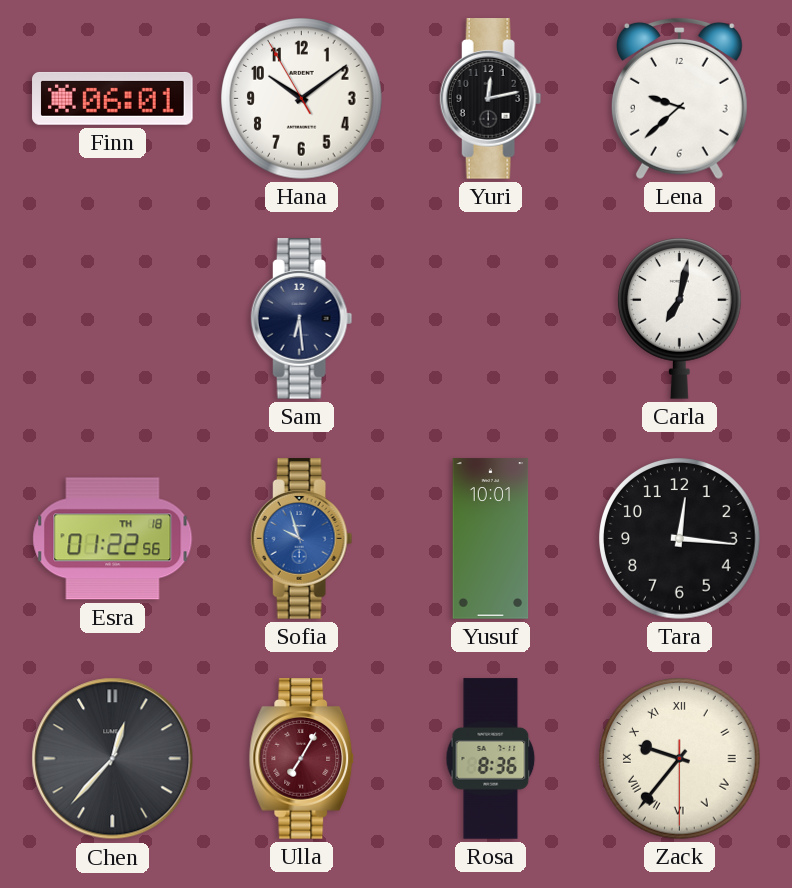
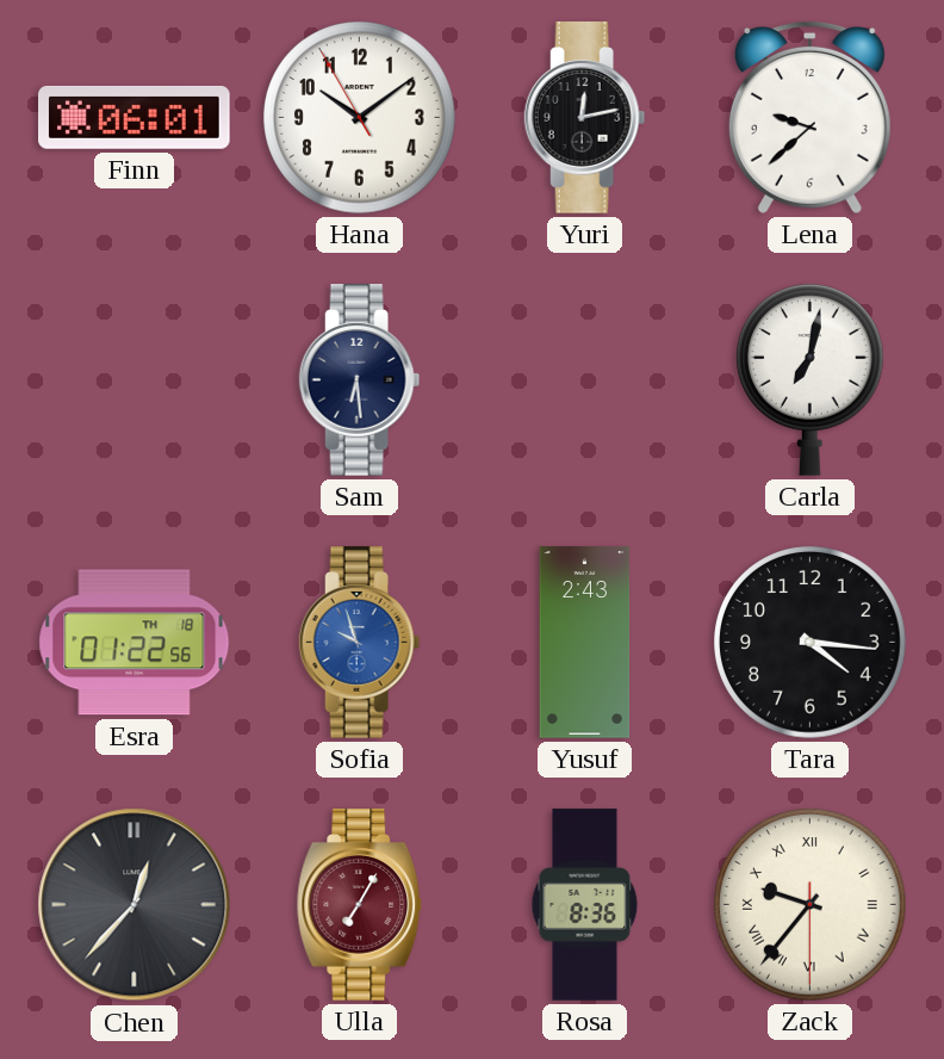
Yusuf: 10:01 -> 2:43 (585, 643)
Tara: 12:16 -> 4:16 (811, 643)
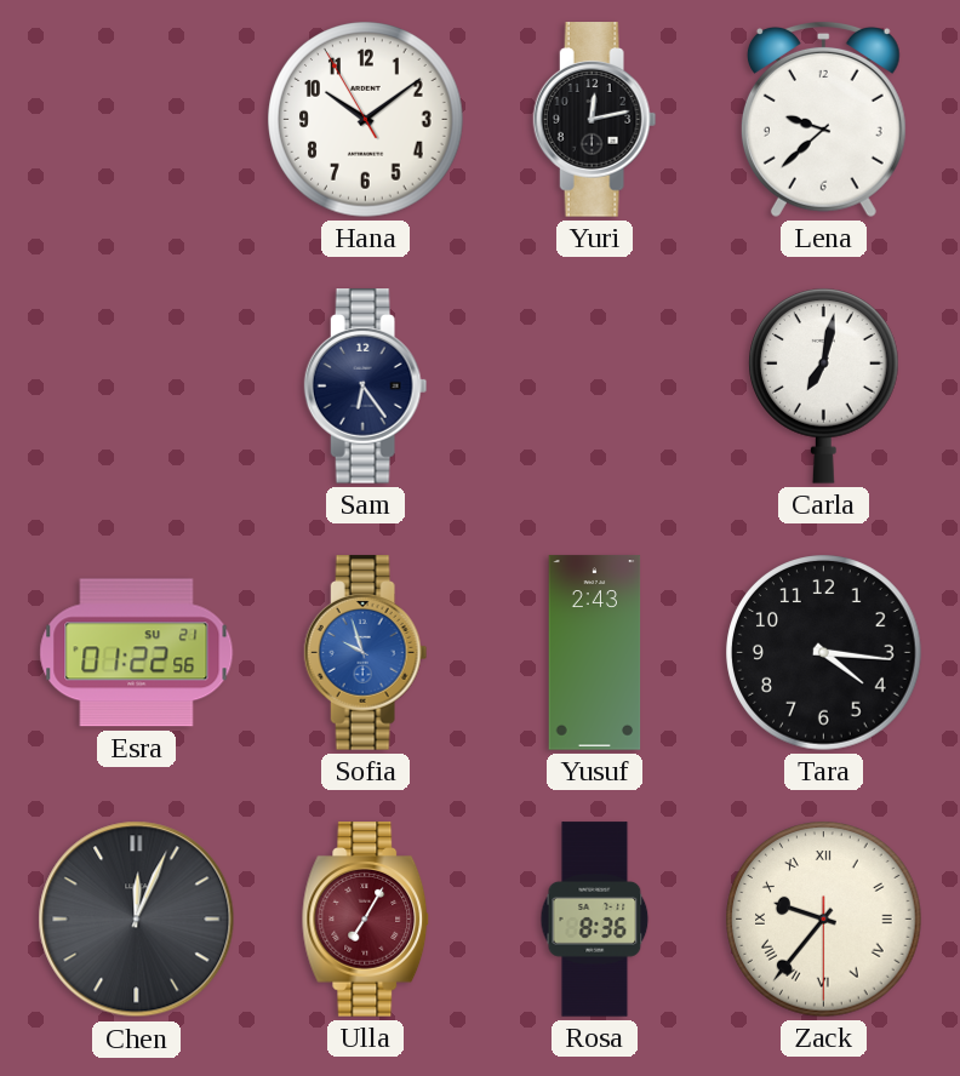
Finn: 06:01 -> none (135, 117)
Sam: 6:29 -> 6:24 (366, 387)
Esra date: TH 18 -> SU 21 (137, 653)
Chen: 12:37 -> 12:04 (137, 920)
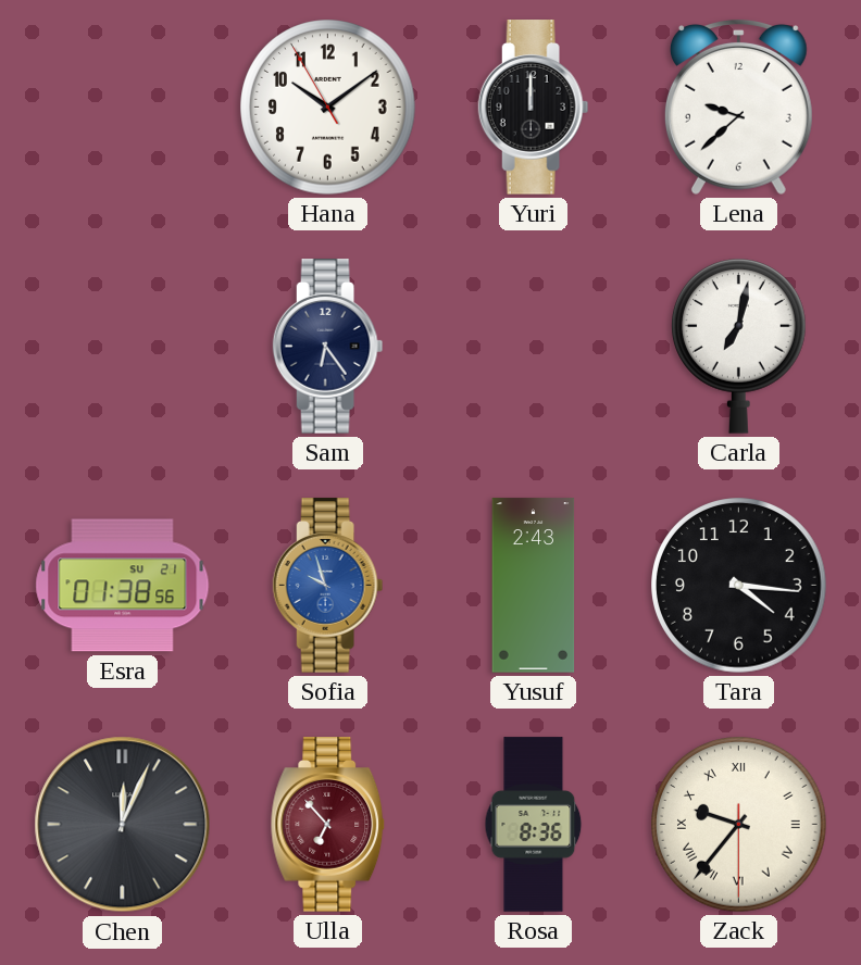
Yuri: 12:13 -> 12:00 (534, 108)
Esra: 01:22 -> 01:38 (123, 586)
Ulla: 7:05 -> 6:53 (328, 825)
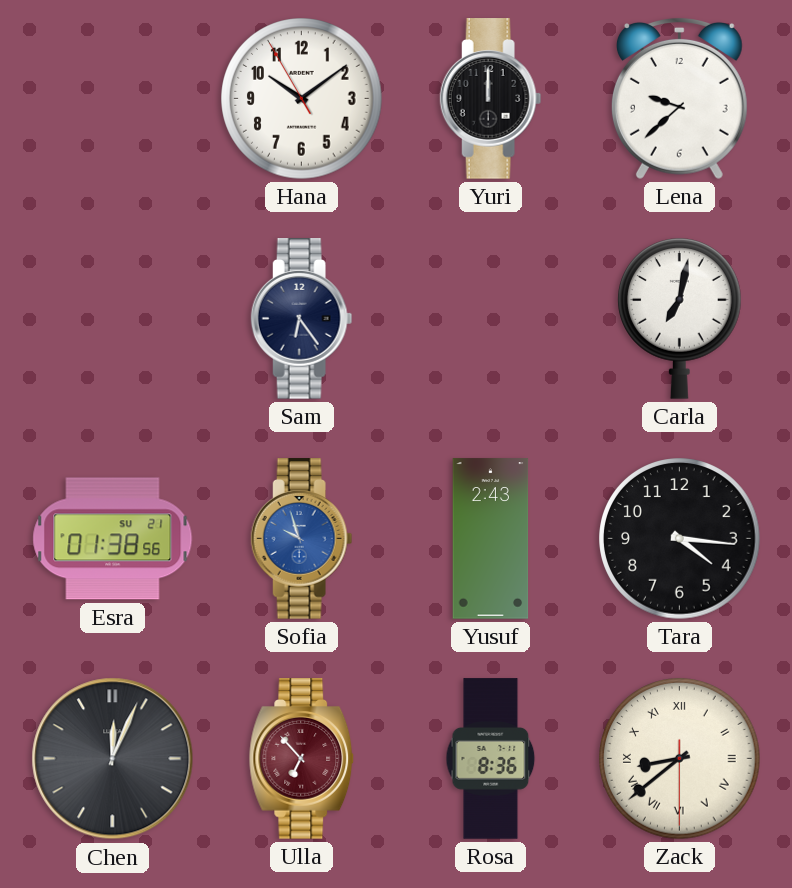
Zack: 9:36 -> 8:38 (680, 759)
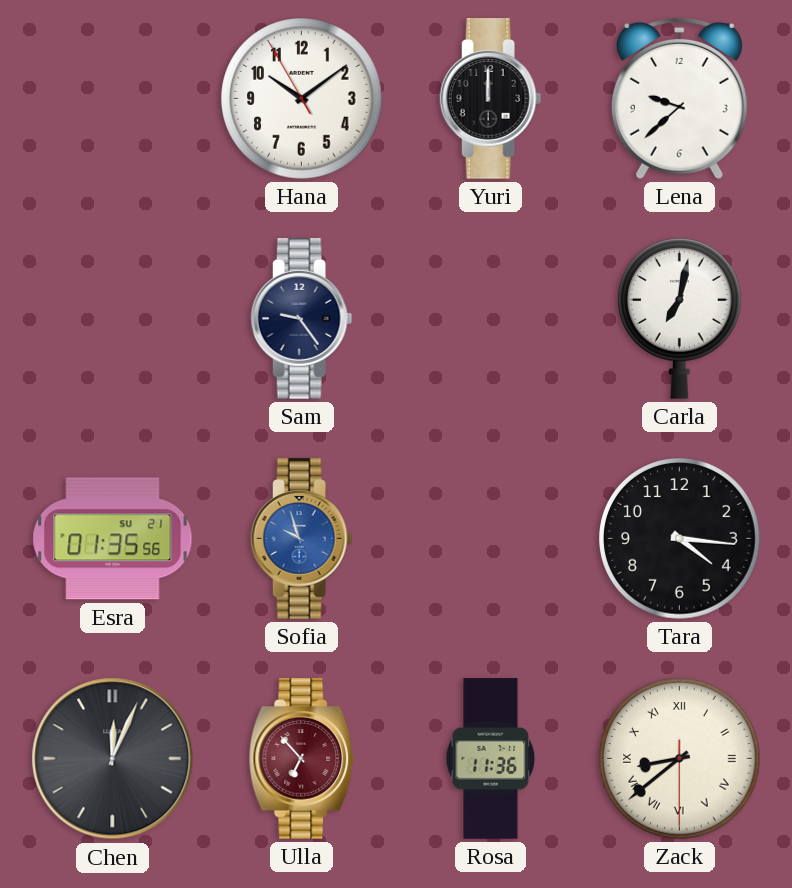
Sam: 6:24 -> 9:24 (302, 319)
Esra: 01:38 -> 01:35 (113, 539)
Yusuf: 2:43 -> none (491, 539)
Rosa: 8:36 -> 11:36 (491, 759)
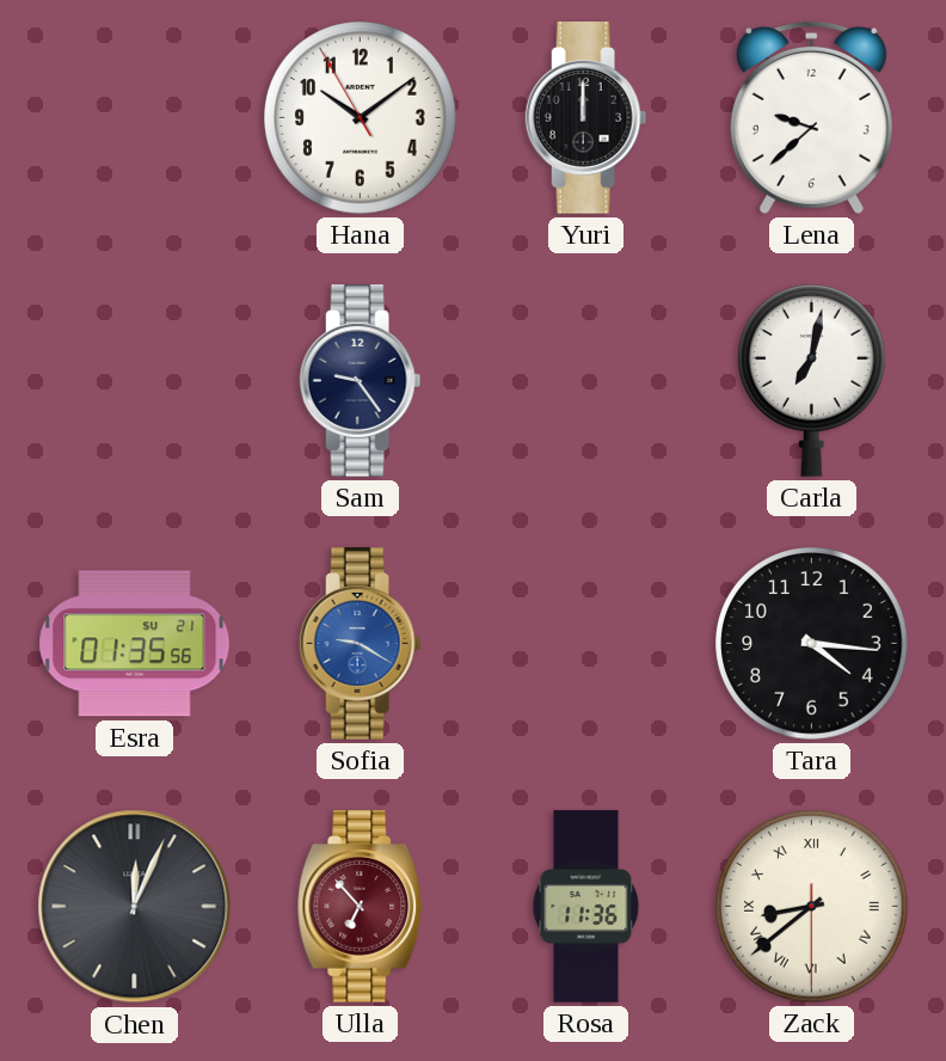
Sofia: 9:57 -> 9:20 (361, 644)
